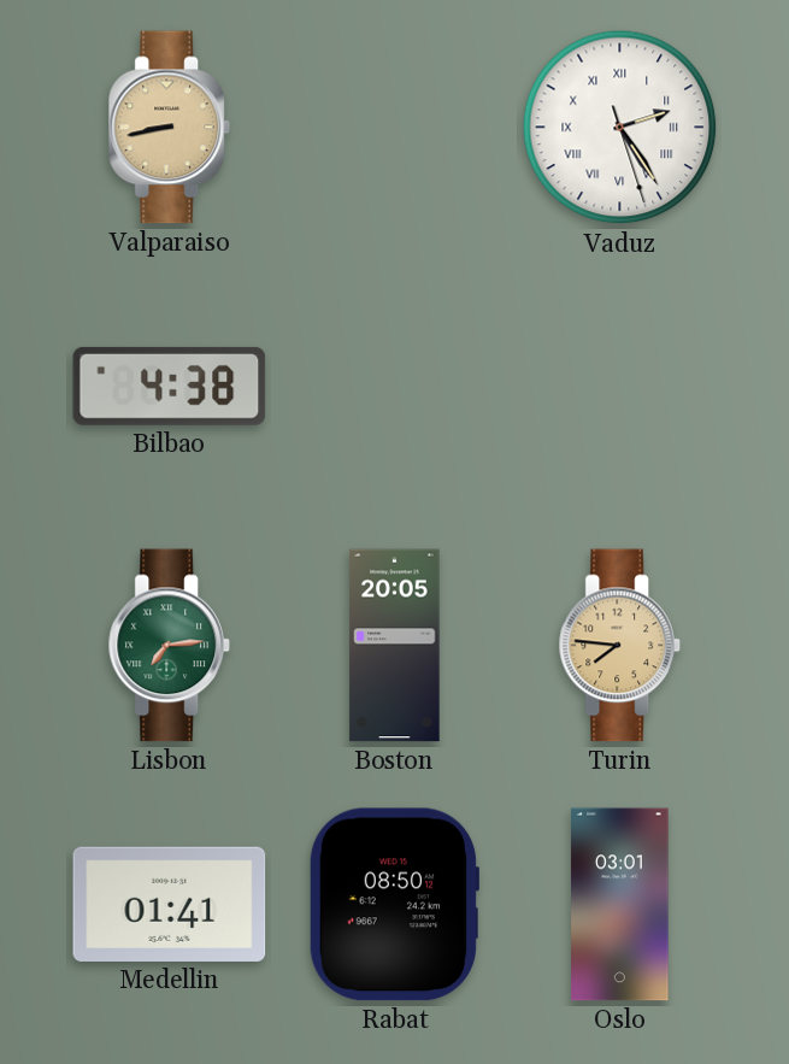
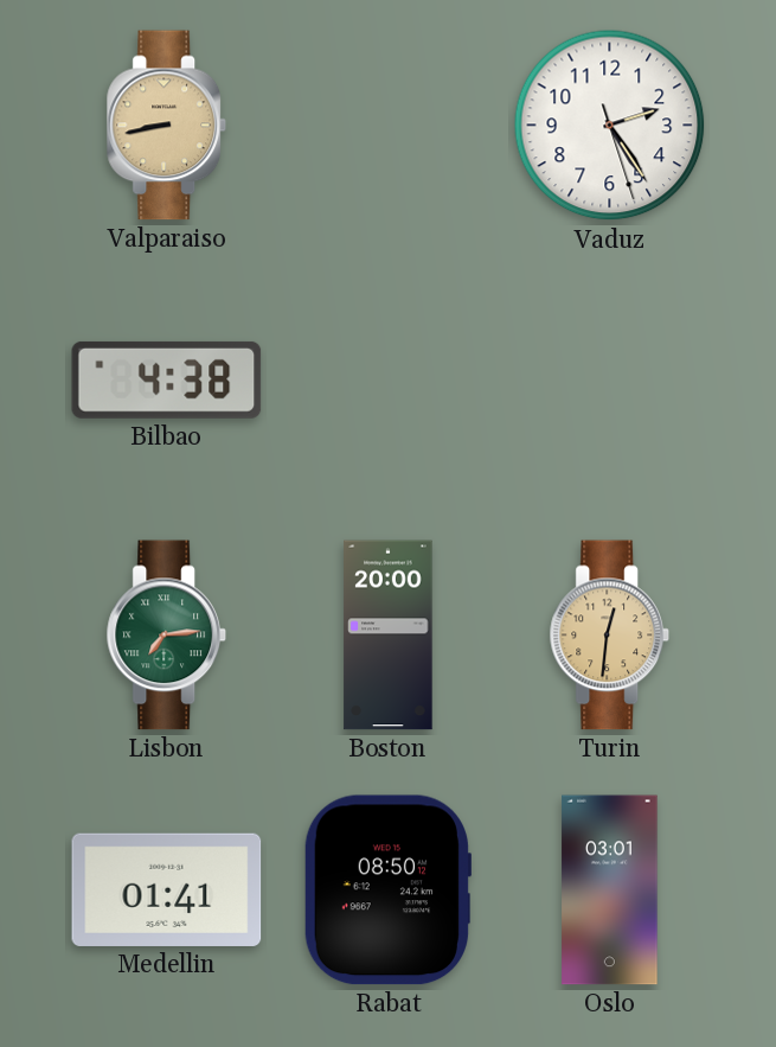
Vaduz numerals: Roman -> Arabic (610, 126)
Boston: 20:05 -> 20:00 (389, 636)
Turin: 7:46 -> 12:31 (610, 636)
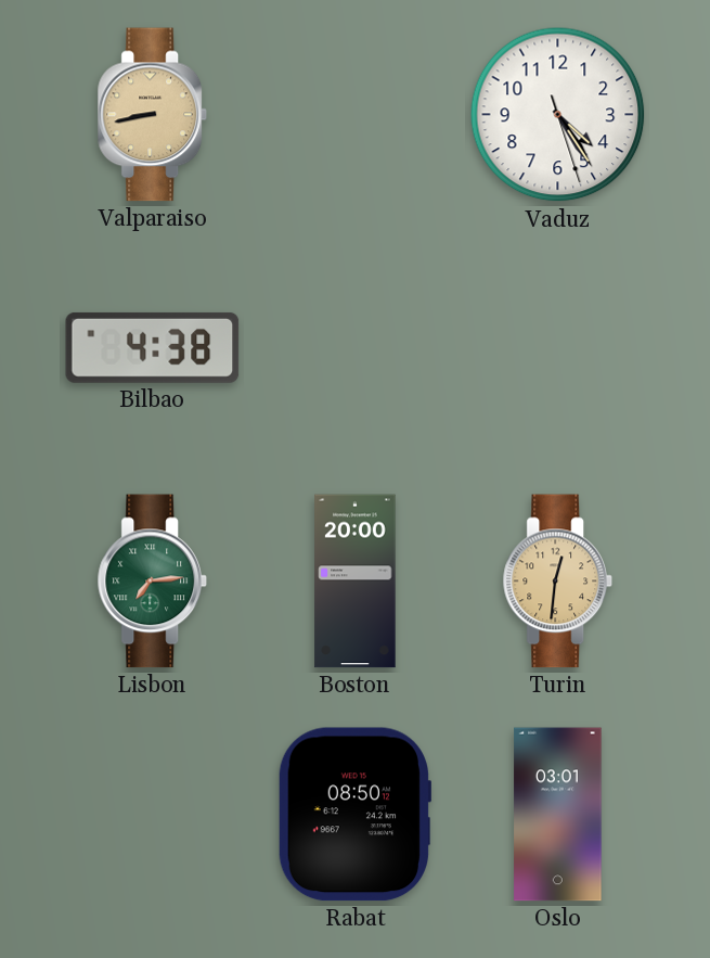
Vaduz: 2:24 -> 4:24 (558, 115)
Medellin: 01:41 -> none (167, 889)
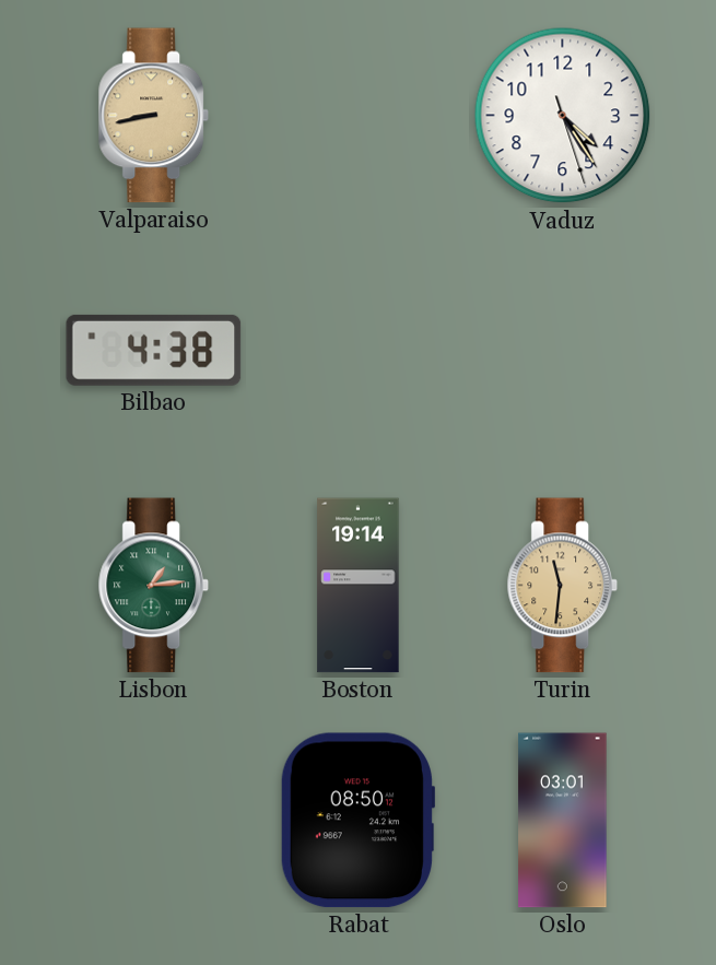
Lisbon: 7:14 -> 1:14 (154, 586)
Boston: 20:00 -> 19:14 (359, 586)
Turin: 12:31 -> 11:31 (563, 586)
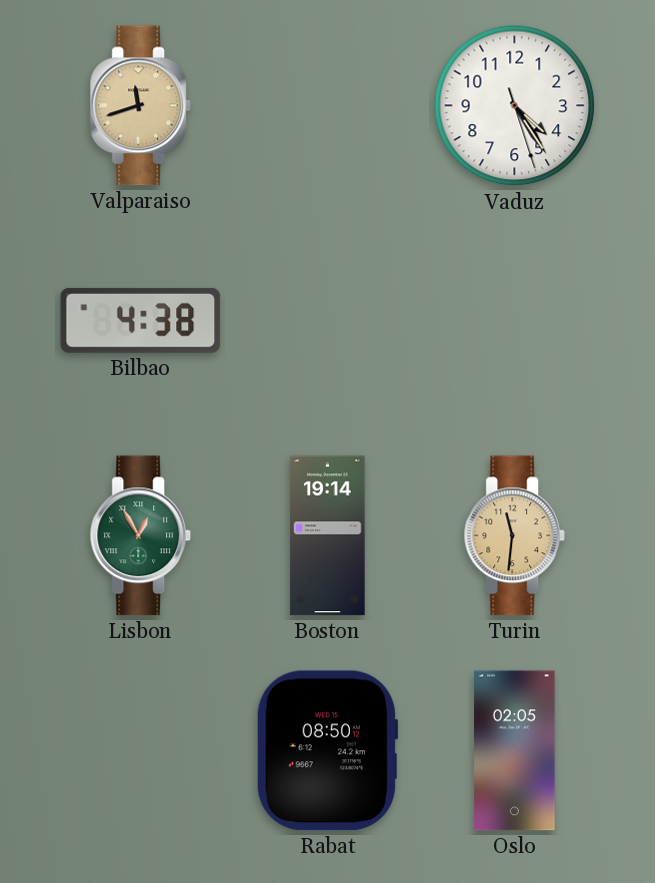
Valparaiso: 8:43 -> 11:42 (141, 106)
Lisbon: 1:14 -> 12:55 (141, 536)
Oslo: 03:01 -> 02:05 (515, 751)
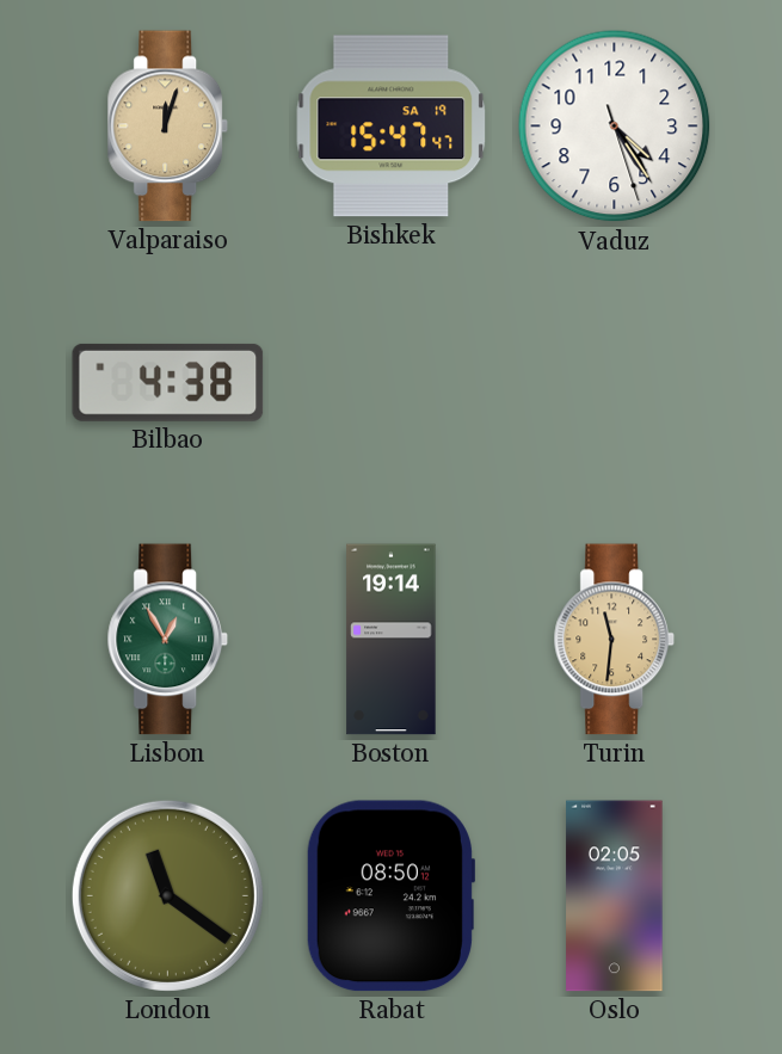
Valparaiso: 11:42 -> 12:03 (168, 127)
Bishkek: none -> 15:47 (392, 127)
London: none -> 11:21 (167, 895)
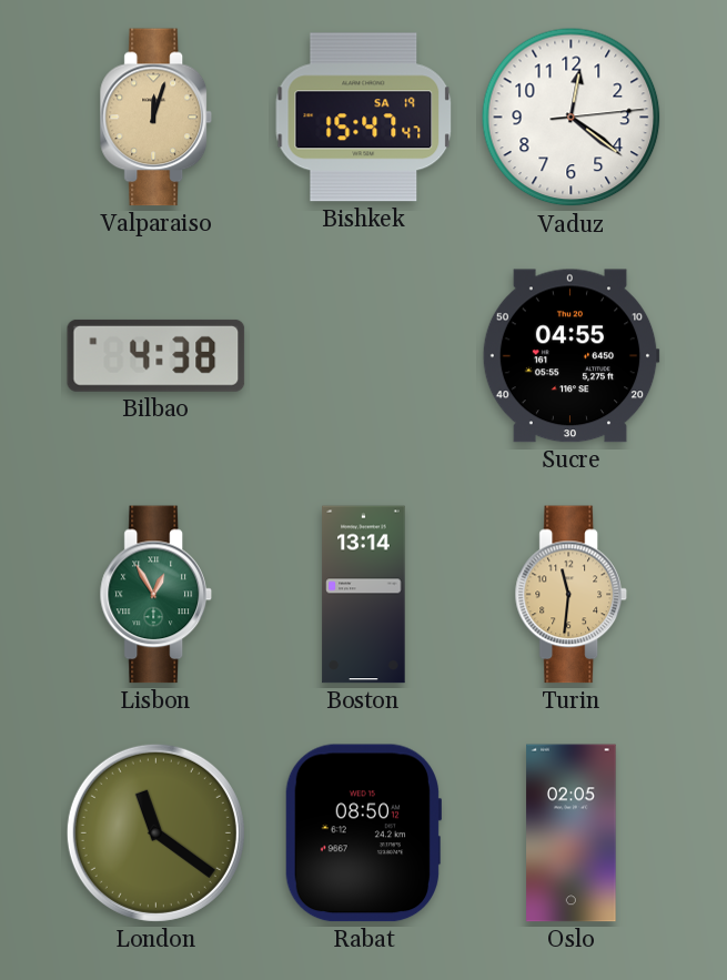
Vaduz: 4:24 -> 12:21 (572, 118)
Sucre: none -> 04:55 (571, 356)
Boston: 19:14 -> 13:14 (364, 595)
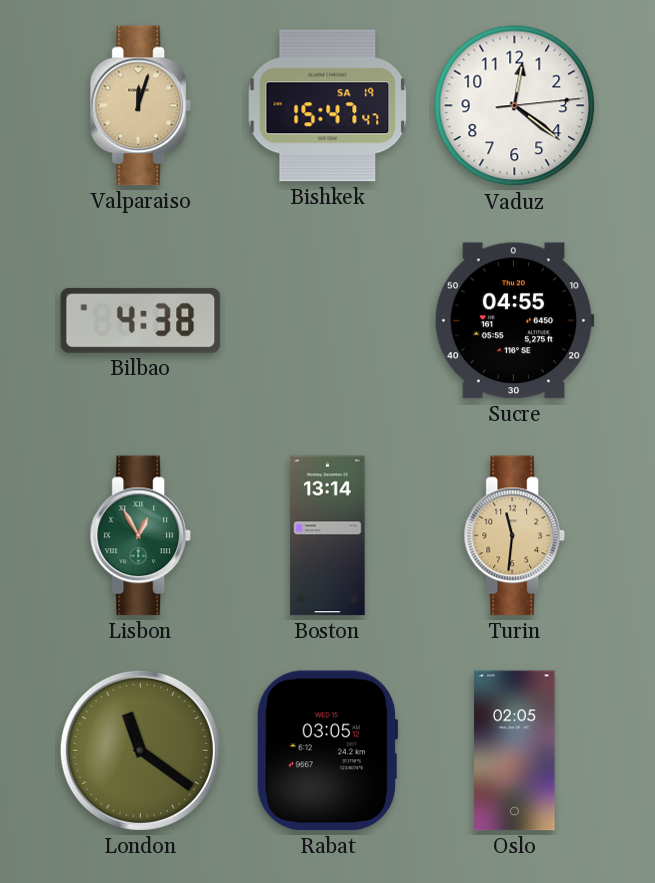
Rabat: 08:50 -> 03:05 (326, 751)
